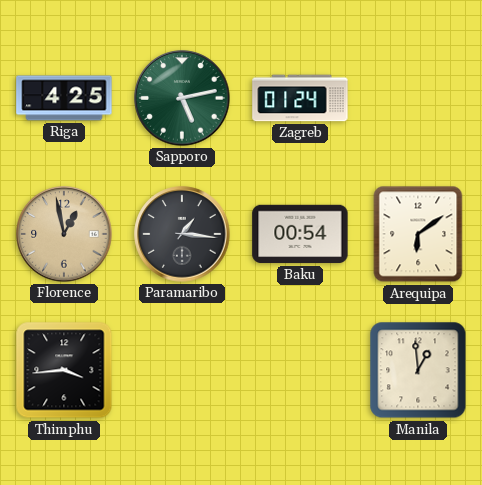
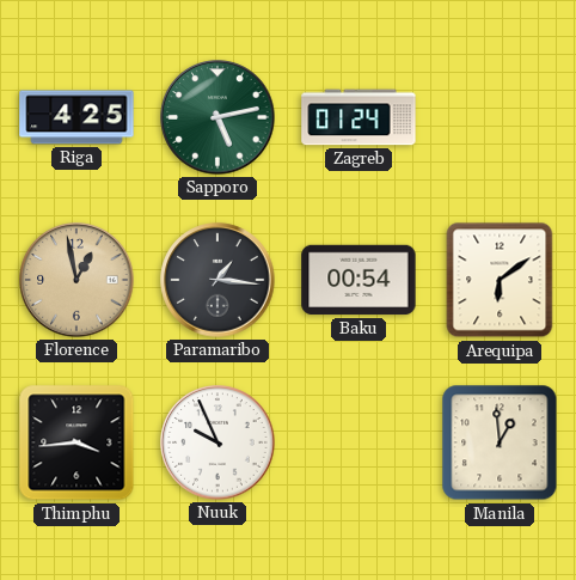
Nuuk: none -> 9:56 (217, 442)
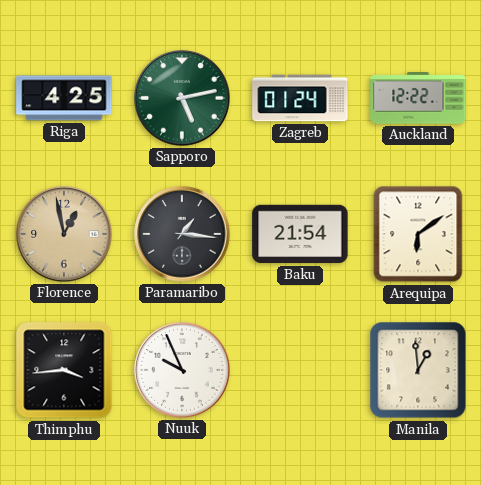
Auckland: none -> 12:22 (418, 99)
Baku: 00:54 -> 21:54 (300, 234)
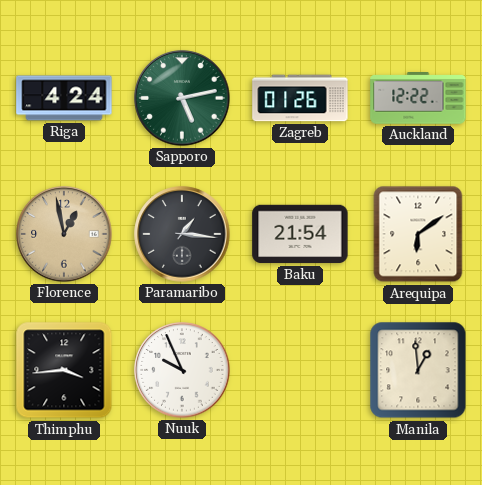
Riga: 4:25 -> 4:24 (64, 98)
Zagreb: 01:24 -> 01:26 (300, 98)
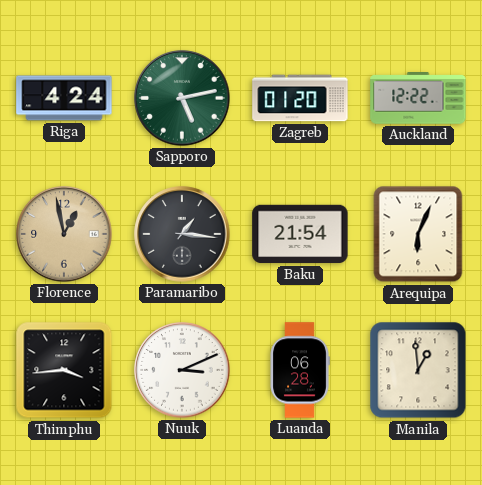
Zagreb: 01:26 -> 01:20 (300, 98)
Arequipa: 6:09 -> 6:04 (418, 234)
Nuuk: 9:56 -> 3:11 (182, 370)
Luanda: none -> 06:28 (300, 370)
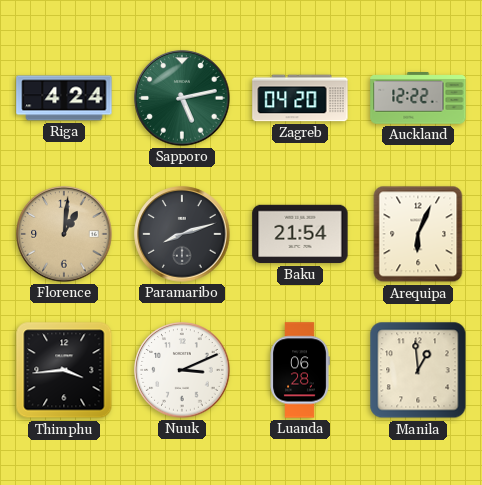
Zagreb: 01:20 -> 04:20 (300, 98)
Florence: 12:58 -> 1:01 (64, 234)
Paramaribo: 1:16 -> 8:12 (182, 234)
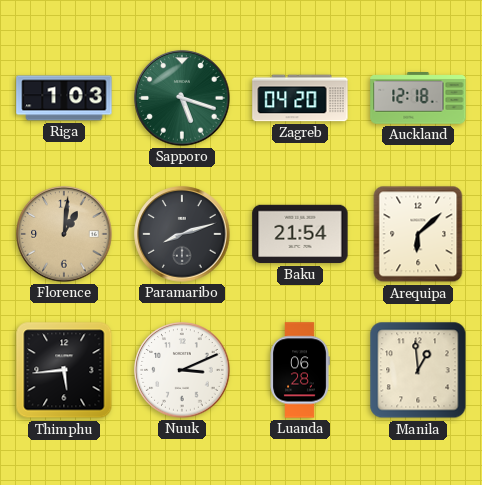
Riga: 4:24 -> 1:03 (64, 98)
Sapporo: 5:13 -> 5:18 (182, 98)
Auckland: 12:22 -> 12:18 (418, 99)
Arequipa: 6:04 -> 6:08 (418, 234)
Thimphu: 3:44 -> 5:44 (64, 370)
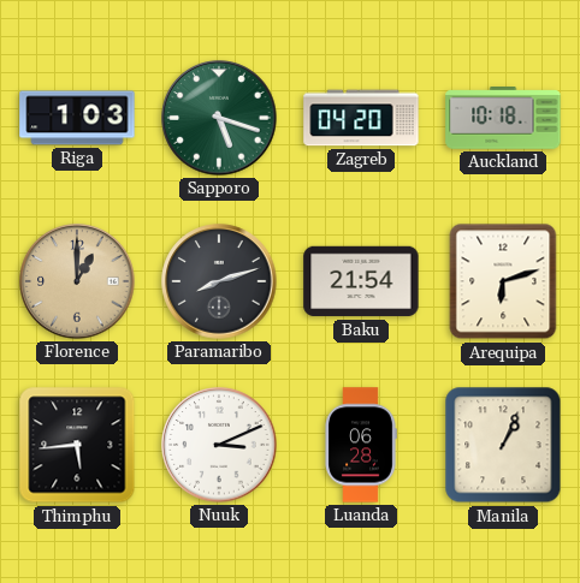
Auckland: 12:18 -> 10:18 (503, 119)
Florence: 1:01 -> 1:00 (77, 281)
Arequipa: 6:08 -> 6:12 (503, 281)
Manila: 12:59 -> 1:04 (503, 445)
